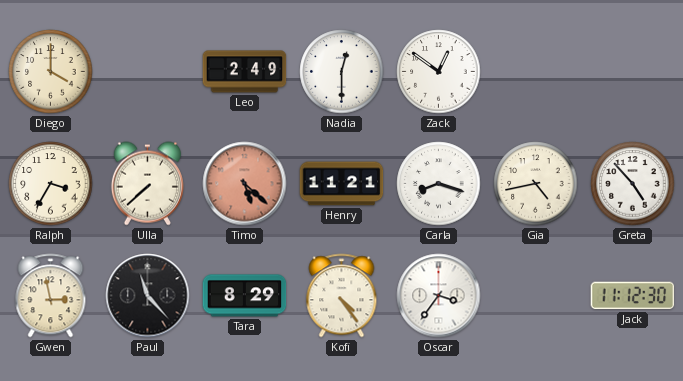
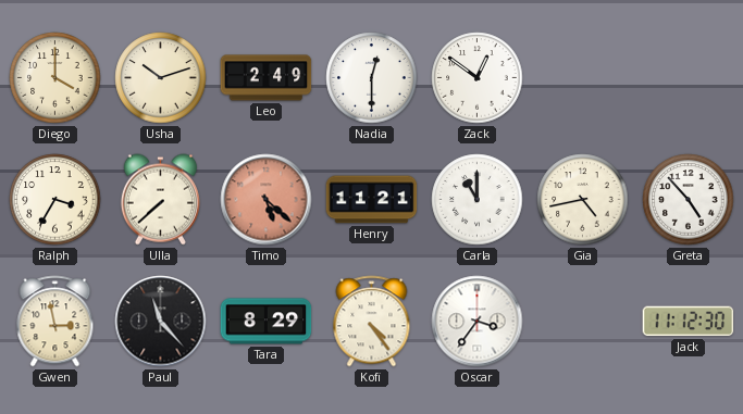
Usha: none -> 10:12 (161, 78)
Carla: 8:18 -> 11:00 (478, 200)
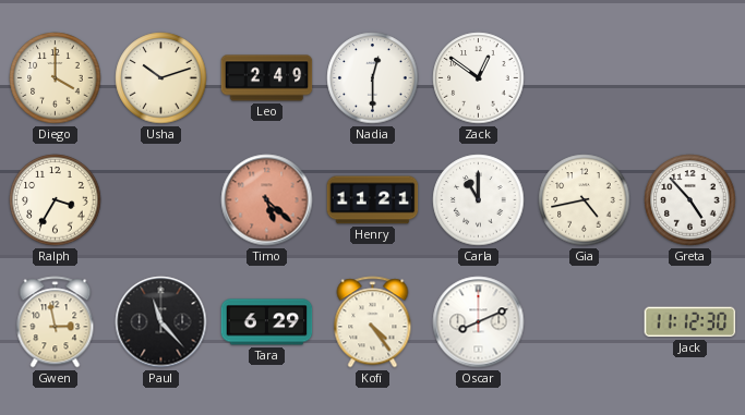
Ulla: 7:38 -> none (160, 200)
Tara: 8:29 -> 6:29 (267, 322)
Oscar: 3:36 -> 8:11 (479, 322)
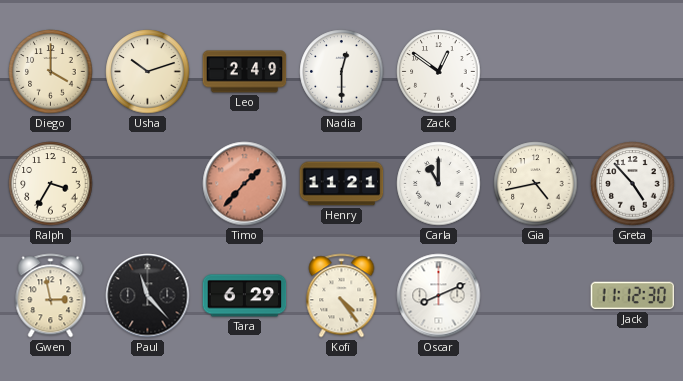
Timo: 5:22 -> 1:37 (245, 184)
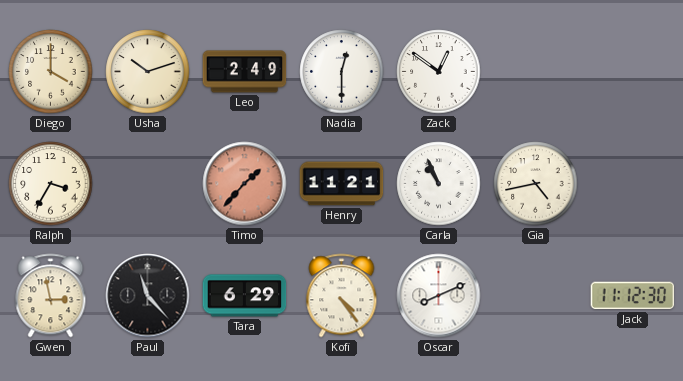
Carla: 11:00 -> 10:56 (439, 184)
Greta: 4:53 -> none (633, 184)
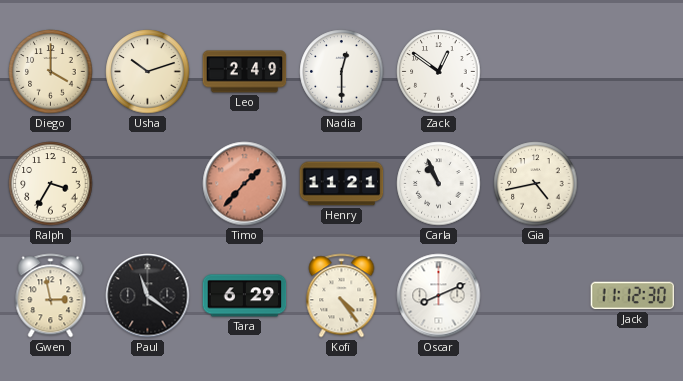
Paul: 11:23 -> 11:21 (148, 296)
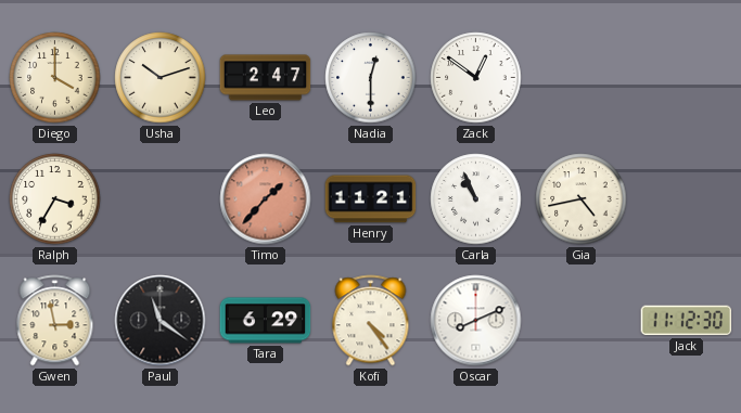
Leo: 2:49 -> 2:47 (266, 78)
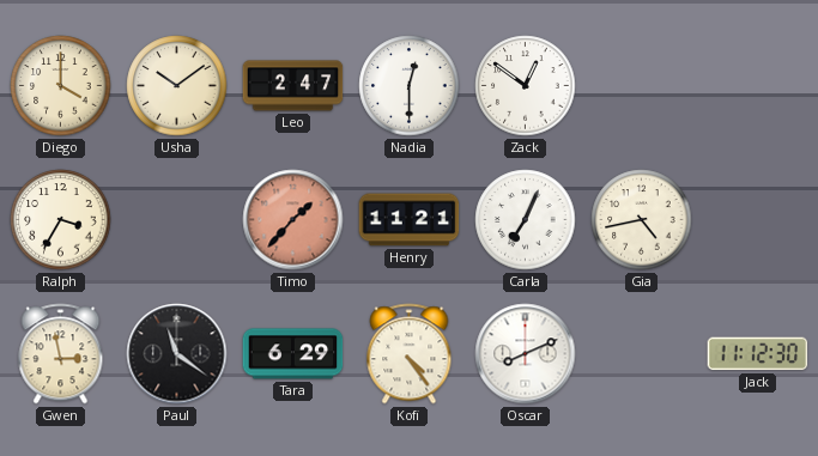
Usha: 10:12 -> 10:09 (177, 86)
Carla: 10:56 -> 7:04 (526, 220)
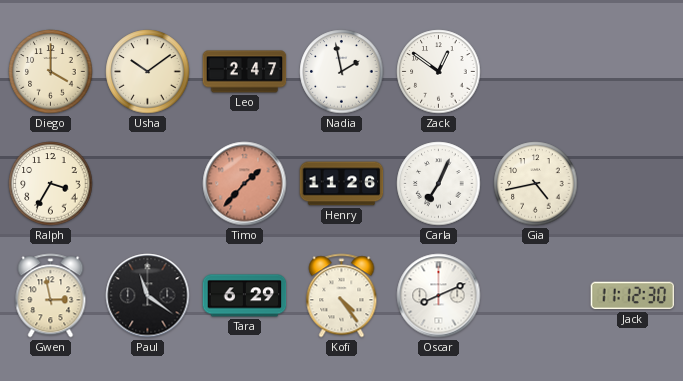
Nadia: 12:30 -> 1:58 (342, 72)
Henry: 11:21 -> 11:26 (342, 184)
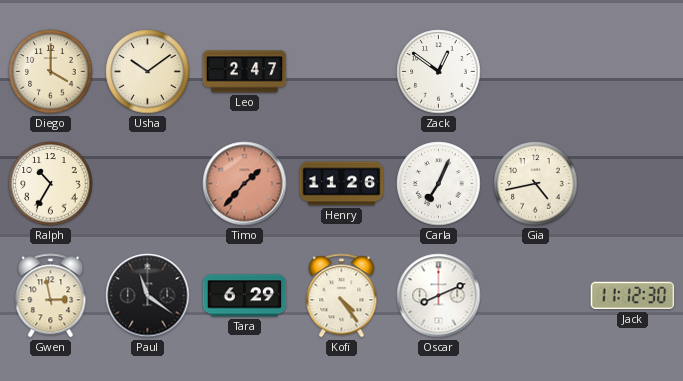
Nadia: 1:58 -> none (342, 72)
Ralph: 3:35 -> 10:35 (51, 184)
